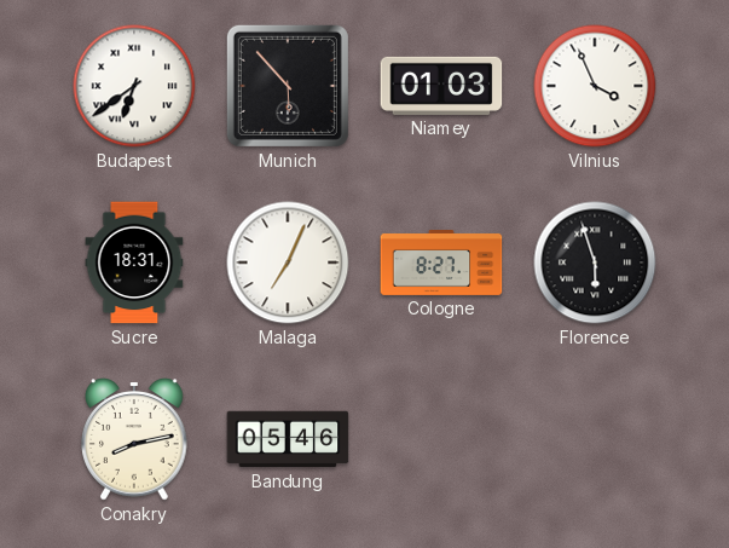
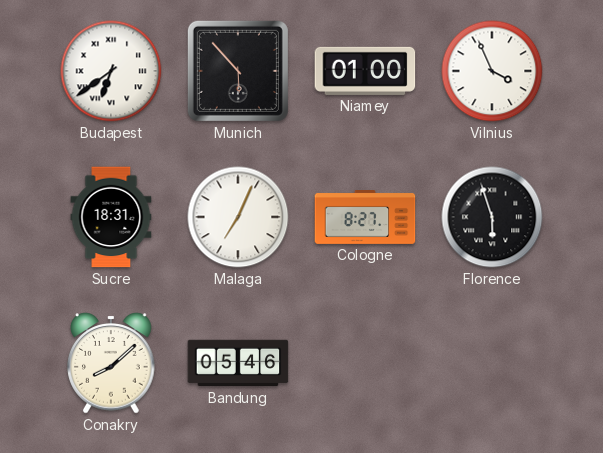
Niamey: 01:03 -> 01:00 (365, 71)
Conakry: 8:13 -> 8:08 (111, 363)
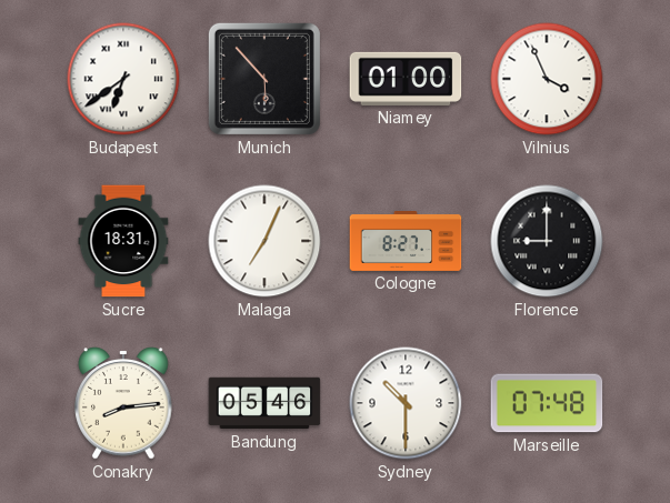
Florence: 5:57 -> 9:00 (547, 241)
Conakry: 8:08 -> 8:14 (123, 403)
Sydney: none -> 10:30 (406, 403)
Marseille: none -> 07:48 (547, 403)
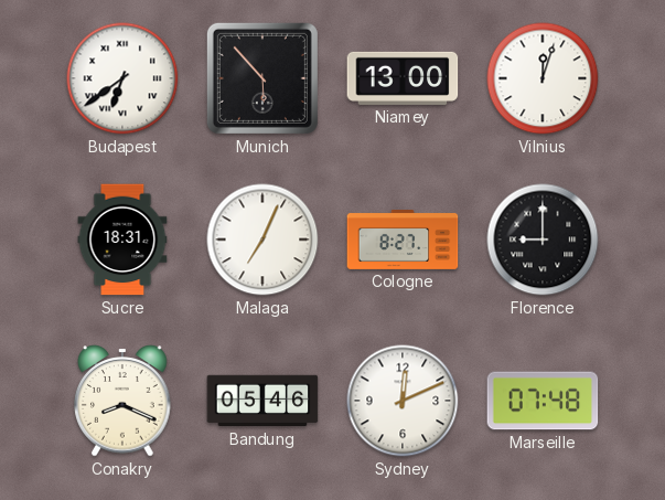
Niamey: 01:00 -> 13:00 (403, 78)
Vilnius: 3:56 -> 12:03 (543, 78)
Conakry: 8:14 -> 8:19 (122, 401)
Sydney: 10:30 -> 12:11 (403, 401)
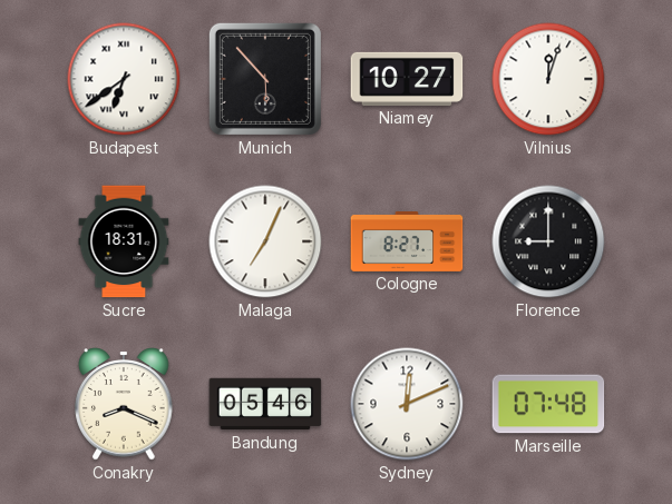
Niamey: 13:00 -> 10:27 (407, 79)
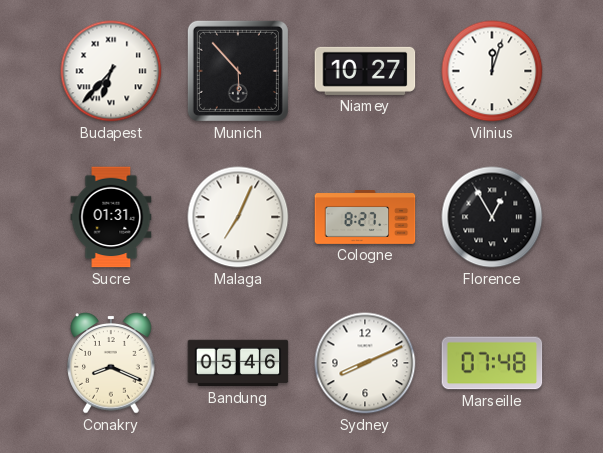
Budapest: 6:39 -> 6:37 (111, 71)
Sucre: 18:31 -> 01:31 (111, 217)
Florence: 9:00 -> 12:55 (492, 217)
Sydney: 12:11 -> 8:11 (365, 363)
